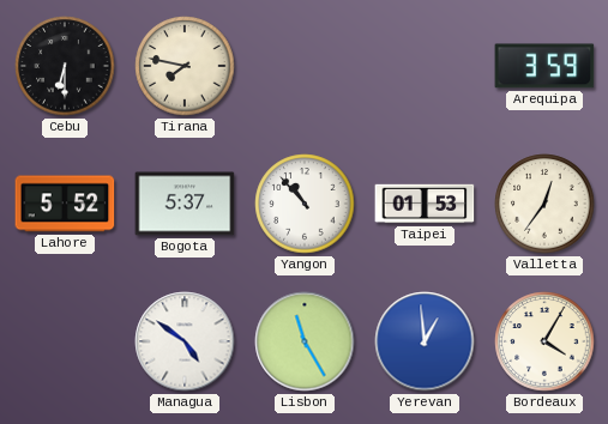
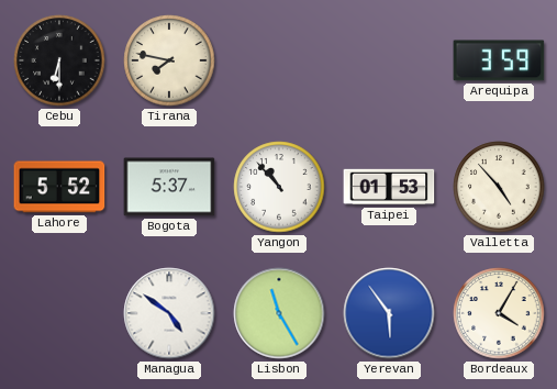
Valletta: 12:36 -> 4:53 (499, 187)
Yerevan: 12:59 -> 5:54 (389, 313)
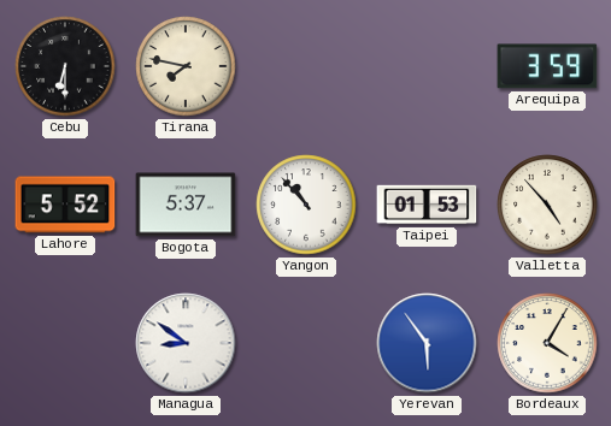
Managua: 4:51 -> 8:51 (186, 343)
Lisbon: 11:25 -> none (279, 313)
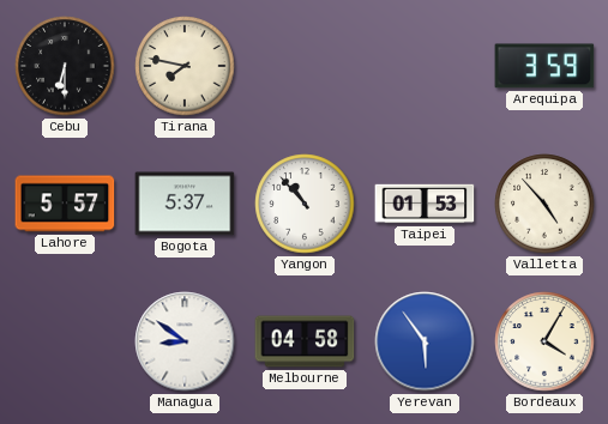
Lahore: 5:52 -> 5:57 (65, 204)
Melbourne: none -> 04:58 (305, 341)
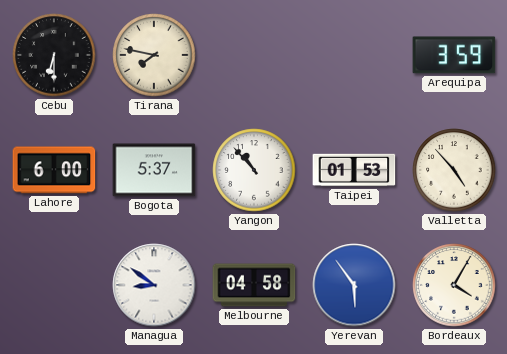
Lahore: 5:57 -> 6:00 (54, 170)
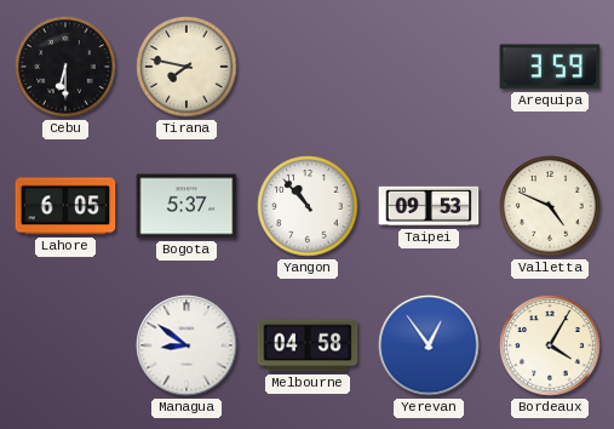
Lahore: 6:00 -> 6:05 (65, 206)
Taipei: 01:53 -> 09:53 (429, 206)
Valletta: 4:53 -> 4:49 (550, 206)
Yerevan: 5:54 -> 12:54 (429, 345)
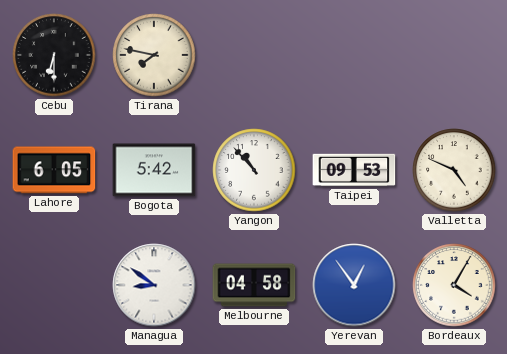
Arequipa: 3:59 -> none (550, 67)
Bogota: 5:37 -> 5:42 (154, 170)
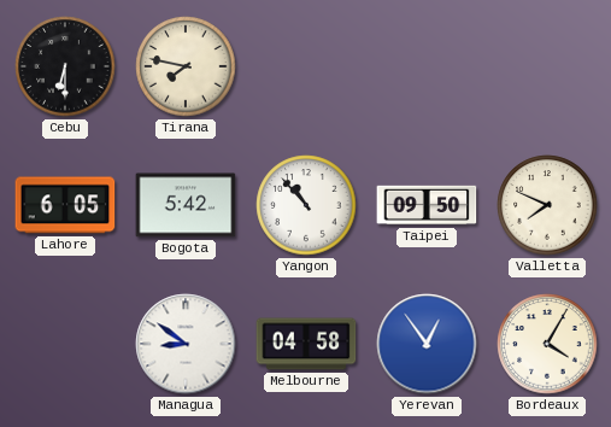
Taipei: 09:53 -> 09:50 (427, 205)
Valletta: 4:49 -> 7:49 (547, 205)
